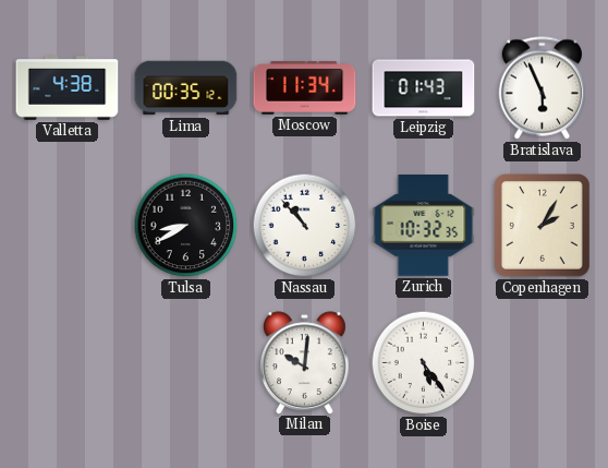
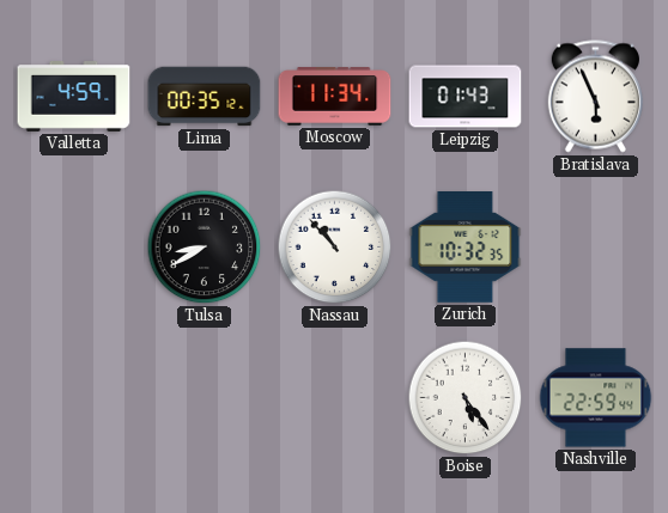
Valletta: 4:38 -> 4:59 (74, 97)
Copenhagen: 2:05 -> none (543, 226)
Milan: 10:01 -> none (305, 362)
Nashville: none -> 22:59 (596, 398)
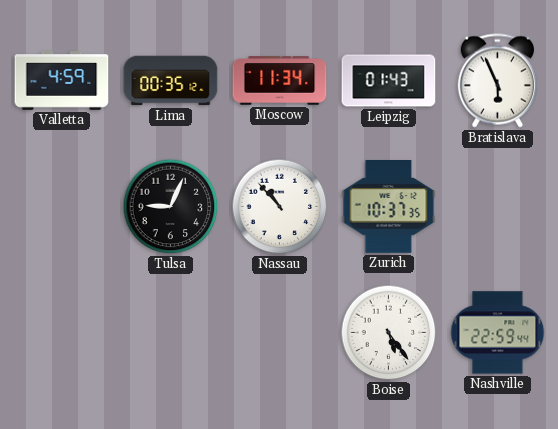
Tulsa: 8:40 -> 9:04 (171, 207)
Zurich: 10:32 -> 10:37 (389, 207)
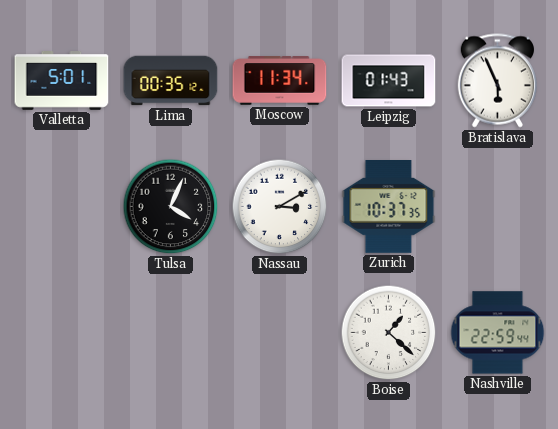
Valletta: 4:59 -> 5:01 (62, 81)
Tulsa: 9:04 -> 4:04 (171, 207)
Nassau: 10:53 -> 3:10 (280, 207)
Boise: 5:24 -> 1:22 (389, 333)
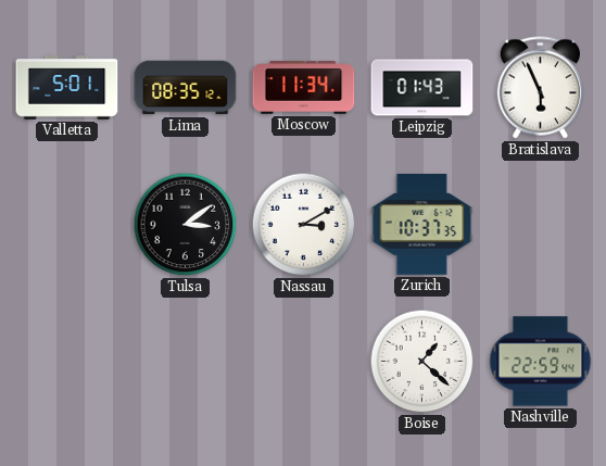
Lima: 00:35 -> 08:35 (186, 88)
Tulsa: 4:04 -> 3:09 (186, 225)
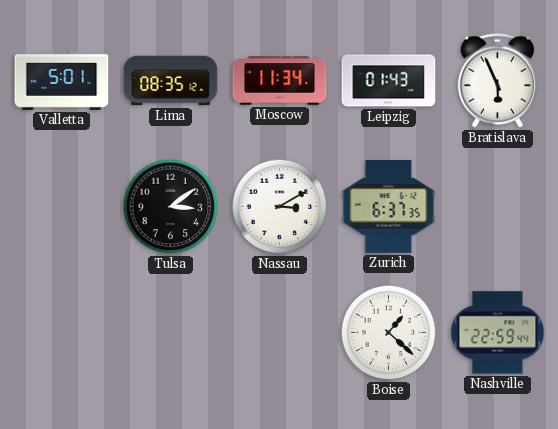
Zurich: 10:37 -> 6:37 (389, 207)
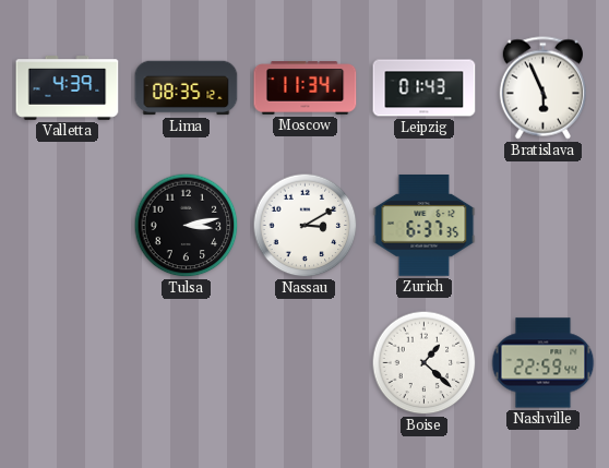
Valletta: 5:01 -> 4:39 (68, 88)
Tulsa: 3:09 -> 3:13 (187, 226)
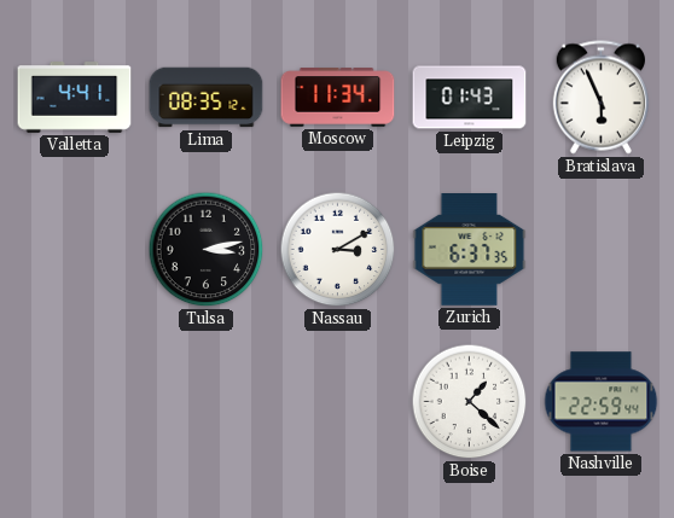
Valletta: 4:39 -> 4:41 (75, 98)
